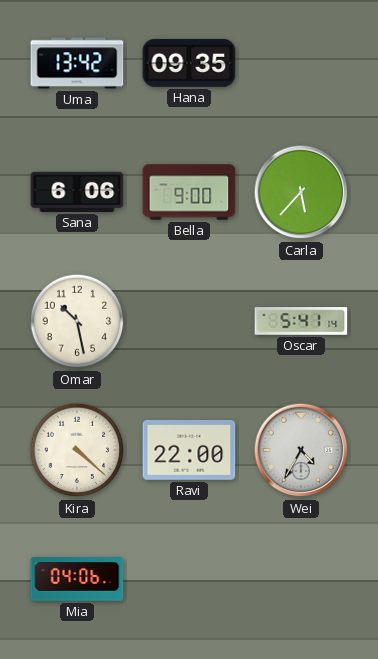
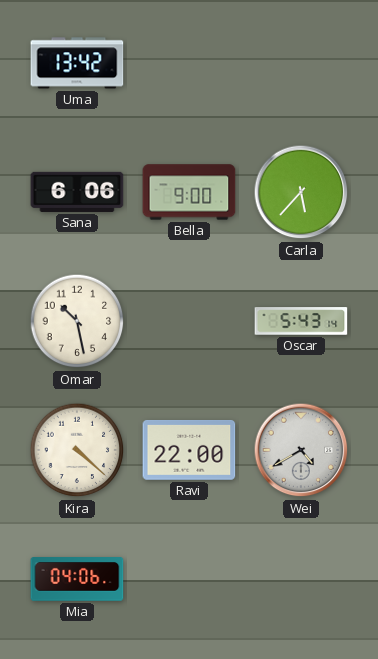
Hana: 09:35 -> none (189, 63)
Oscar: 5:41 -> 5:43 (301, 321)
Wei: 4:35 -> 4:40 (301, 450)
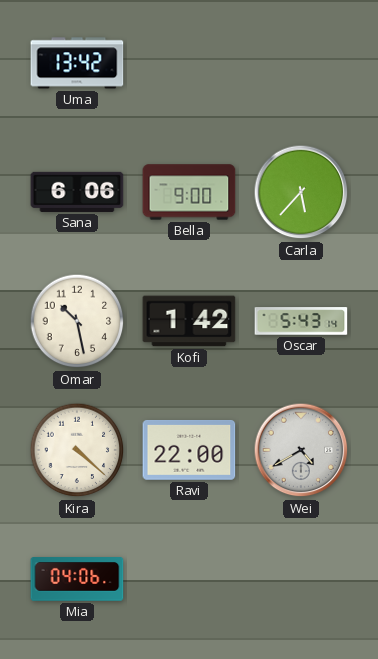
Kofi: none -> 1:42 (189, 321)
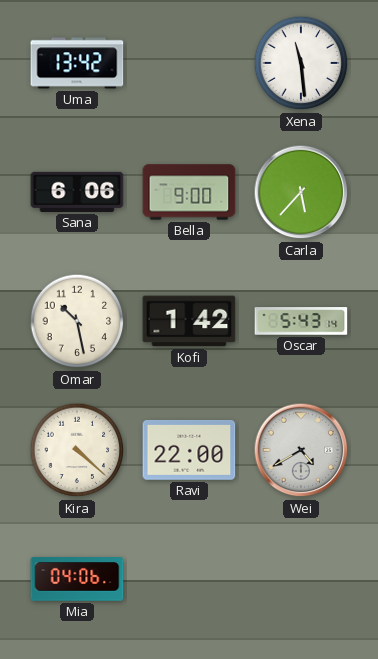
Xena: none -> 11:29 (301, 63)
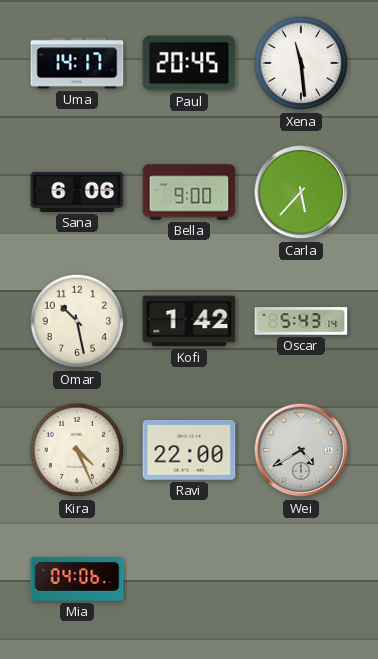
Uma: 13:42 -> 14:17 (77, 63)
Paul: none -> 20:45 (189, 63)
Kira: 4:22 -> 4:26 (77, 450)
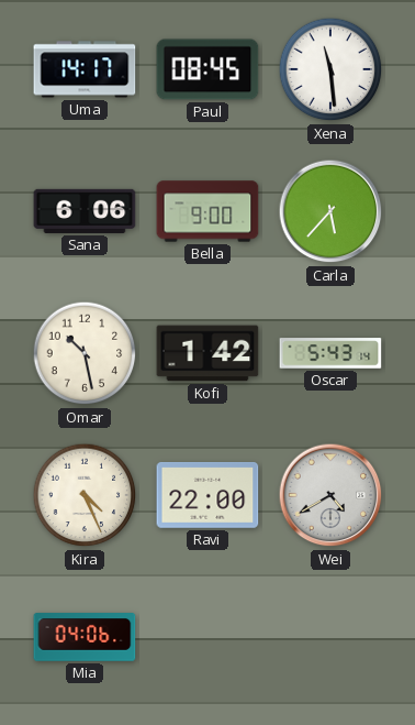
Paul: 20:45 -> 08:45 (207, 69)
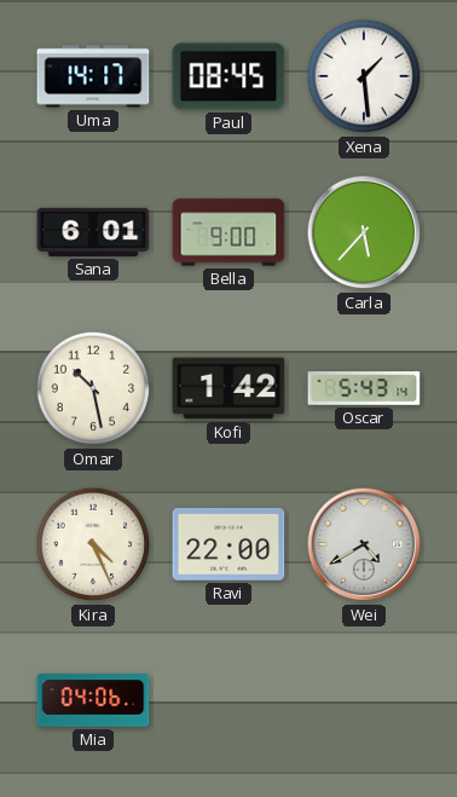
Xena: 11:29 -> 1:29 (364, 76)
Sana: 6:06 -> 6:01 (93, 232)
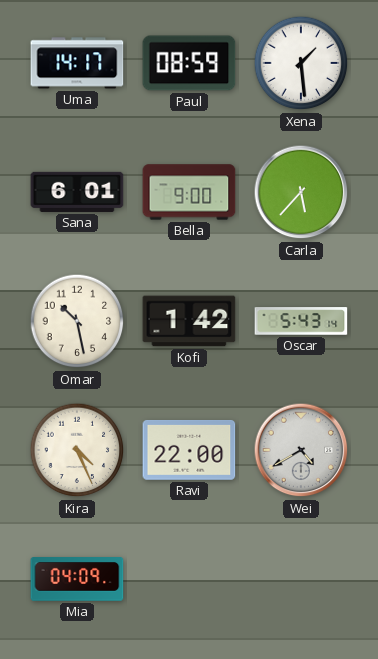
Paul: 08:45 -> 08:59 (189, 63)
Mia: 04:06 -> 04:09 (77, 579)
